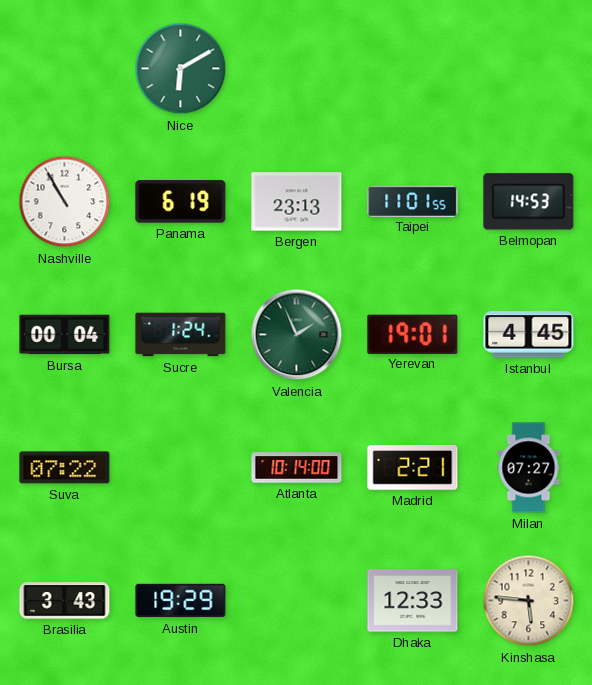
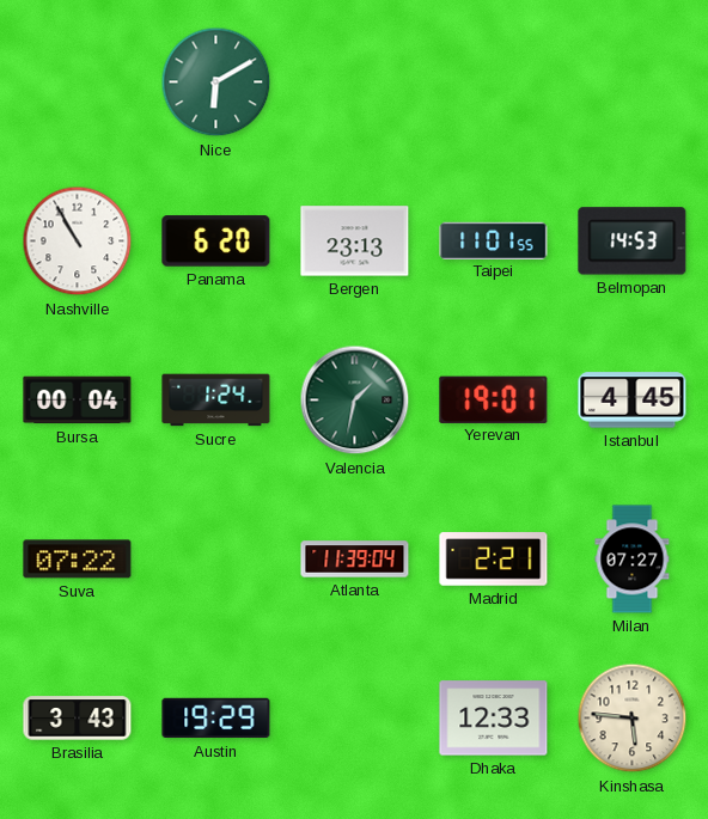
Panama: 6:19 -> 6:20 (216, 242)
Valencia: 1:56 -> 1:32 (355, 401)
Atlanta: 10:14 -> 11:39 (355, 560)
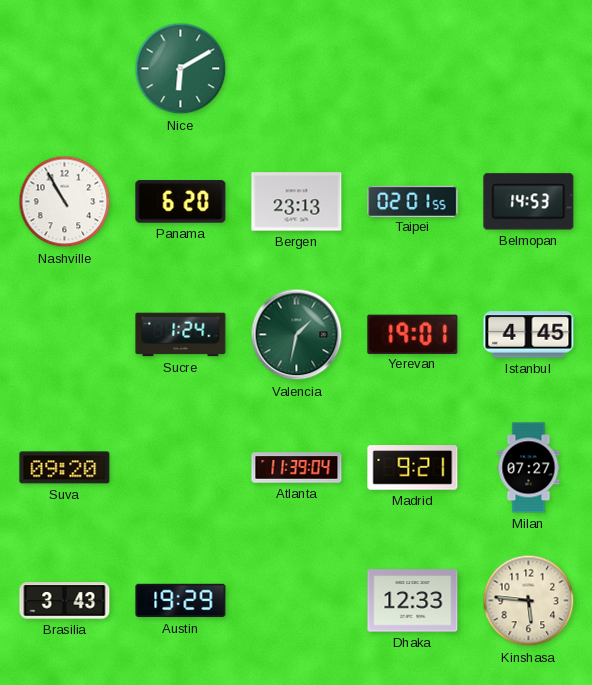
Taipei: 11:01 -> 02:01 (413, 201)
Bursa: 00:04 -> none (78, 401)
Suva: 07:22 -> 09:20 (65, 468)
Madrid: 2:21 -> 9:21 (413, 468)
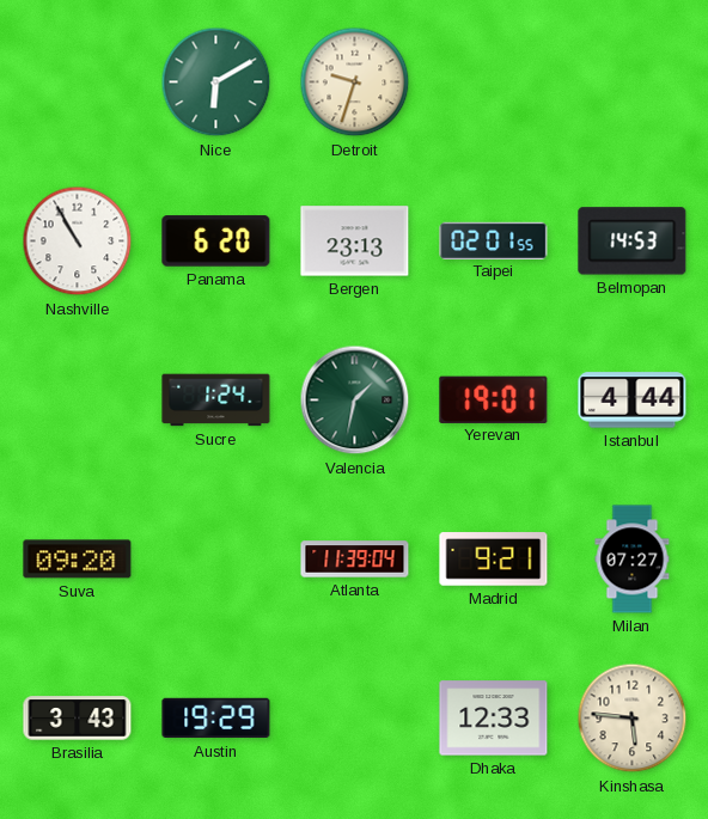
Detroit: none -> 9:33 (355, 82)
Istanbul: 4:45 -> 4:44 (633, 401)
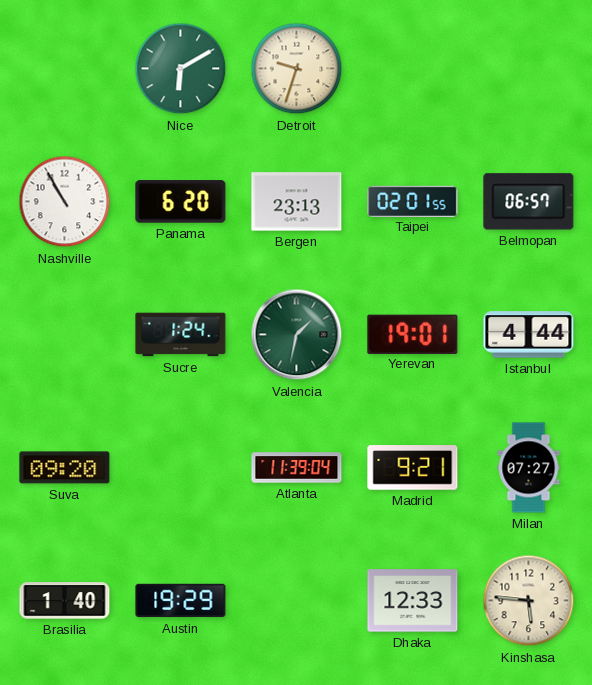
Belmopan: 14:53 -> 06:57 (529, 202)
Brasilia: 3:43 -> 1:40 (65, 601)
